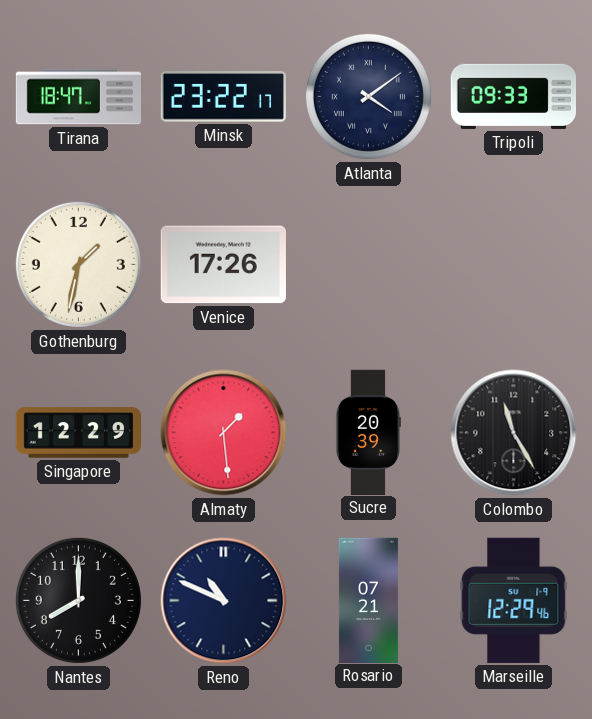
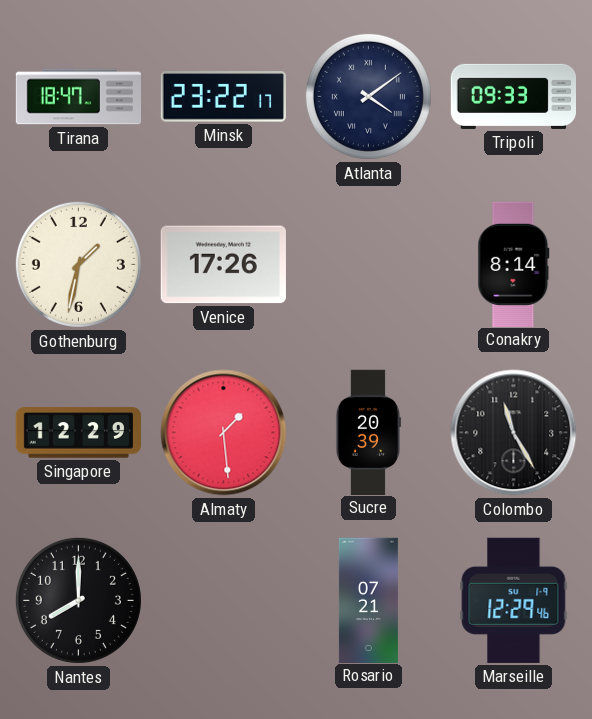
Conakry: none -> 8:14 (514, 264)
Reno: 10:49 -> none (224, 601)
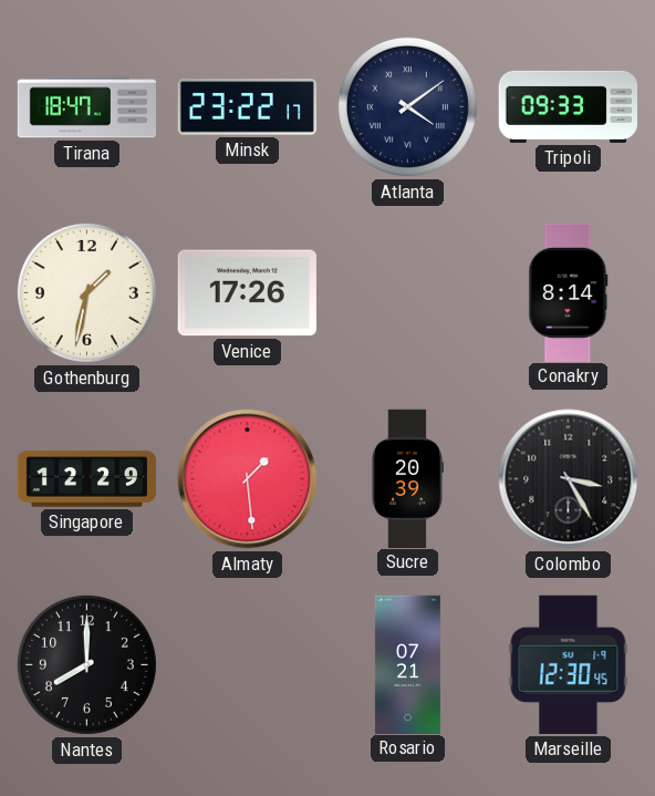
Colombo: 11:25 -> 3:25 (569, 479)
Marseille: 12:29 -> 12:30 (569, 664)
